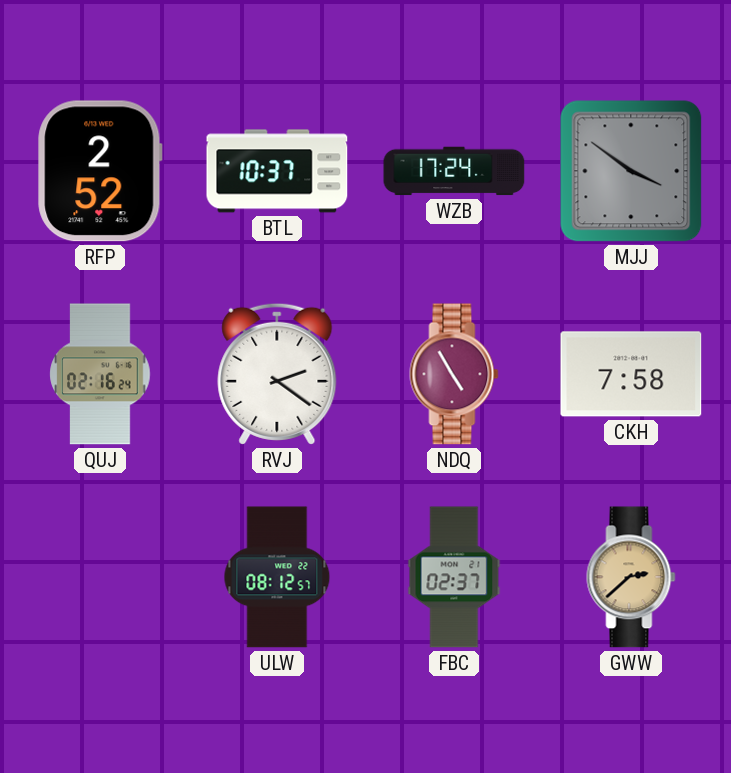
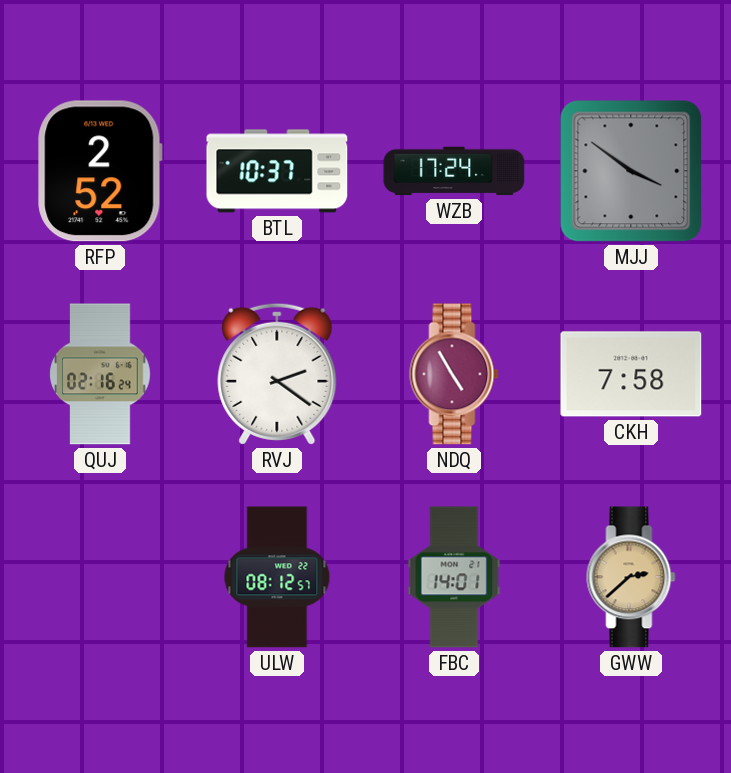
FBC: 02:37 -> 14:01 (454, 577)
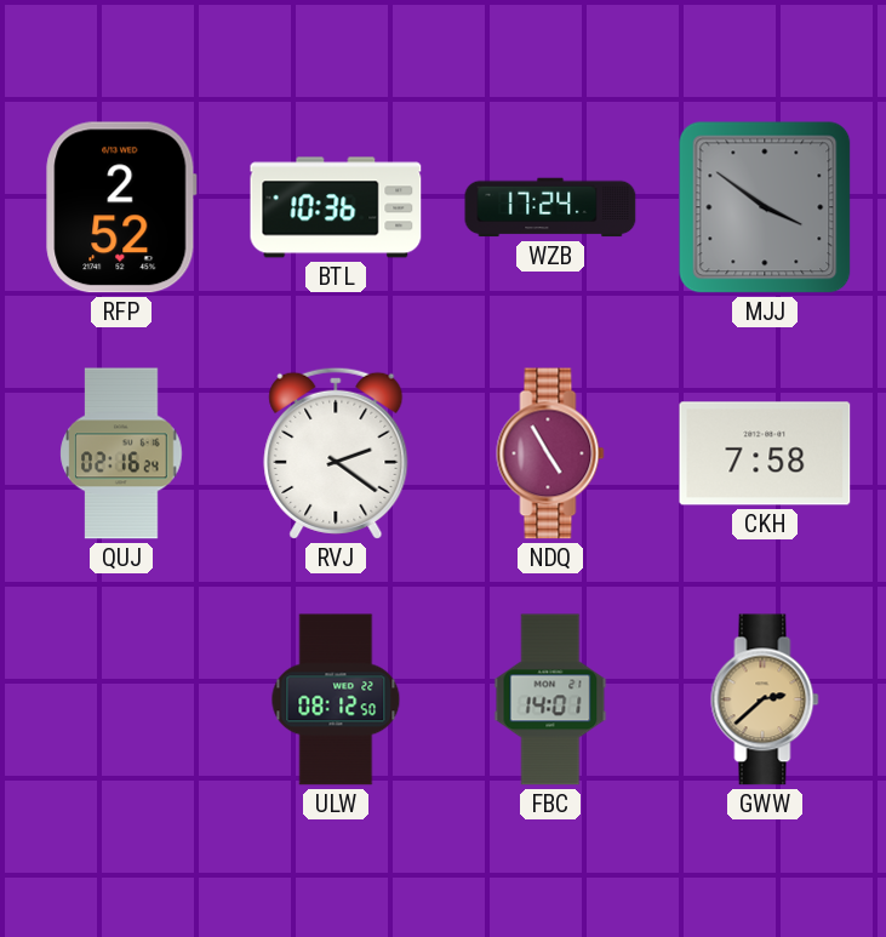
BTL: 10:37 -> 10:36 (336, 207)
ULW: 08:12:57 -> 08:12:50 (336, 699)
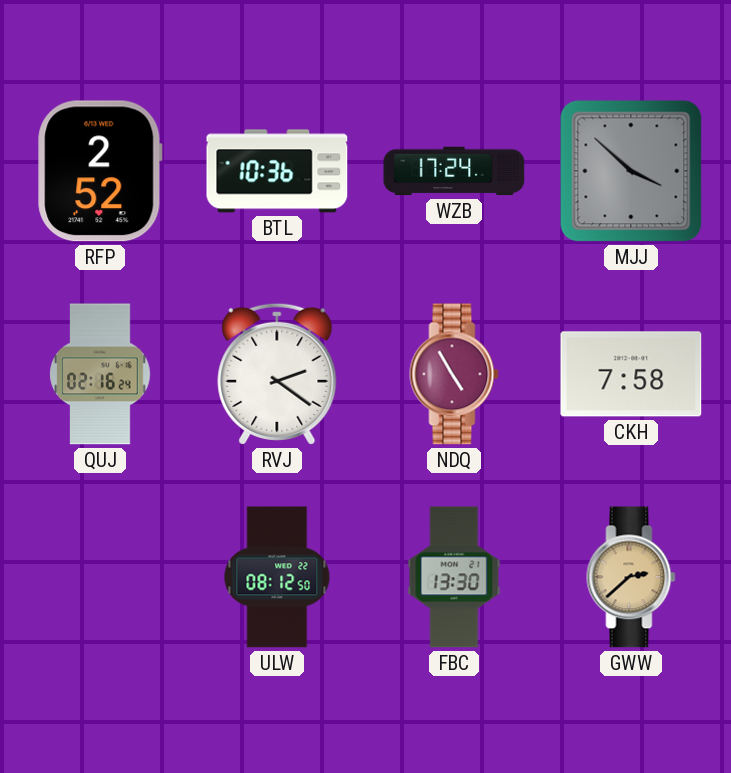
MJJ: 3:51 -> 3:52 (631, 171)
FBC: 14:01 -> 13:30 (454, 577)
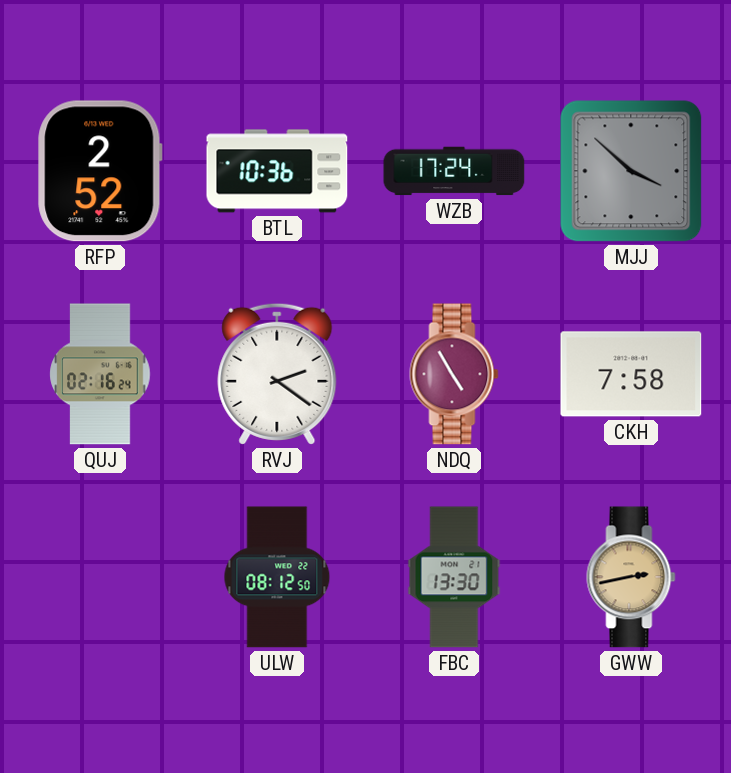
GWW: 2:38 -> 2:43 (631, 577)
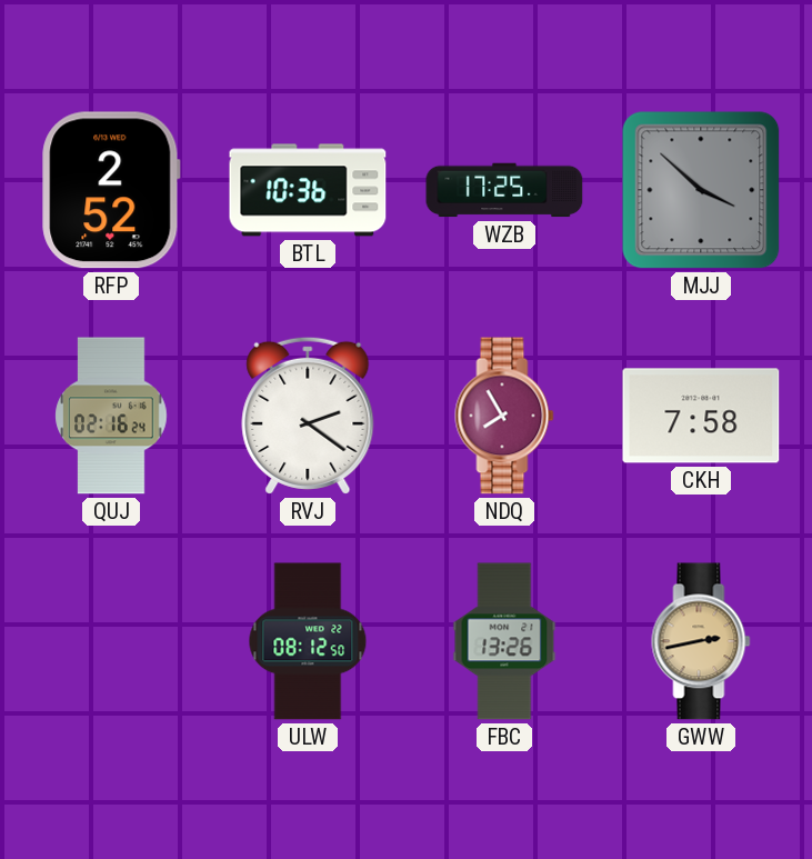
WZB: 17:24 -> 17:25 (504, 190)
NDQ: 4:55 -> 7:55 (504, 416)
FBC: 13:30 -> 13:26 (504, 641)
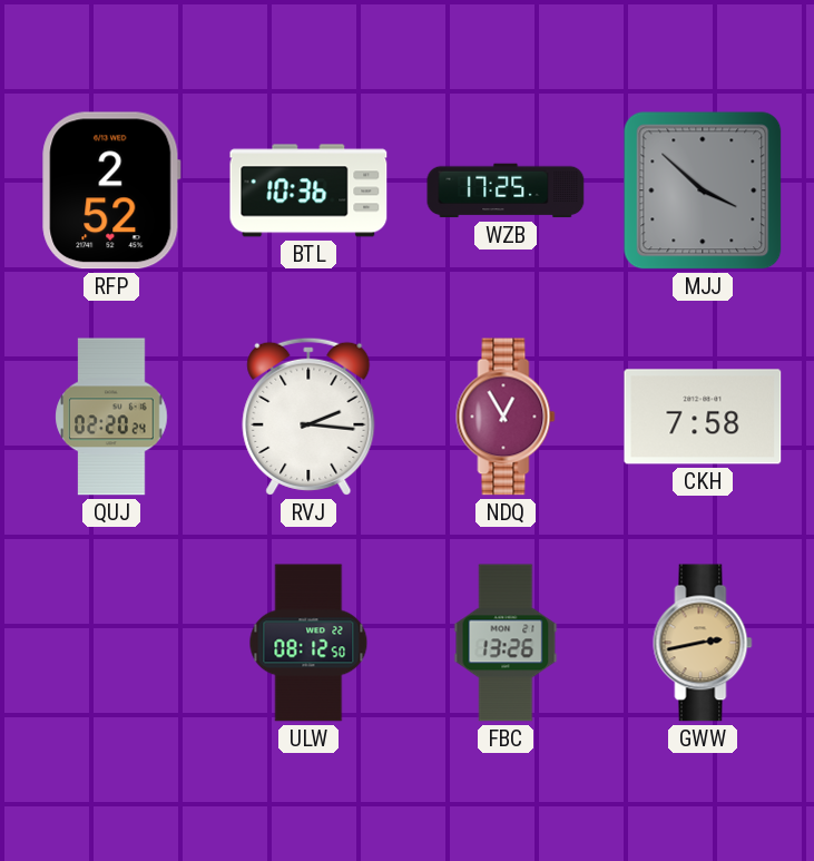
QUJ: 02:16 -> 02:20 (111, 417)
RVJ: 2:21 -> 2:16 (308, 417)
NDQ: 7:55 -> 12:55 (506, 417)
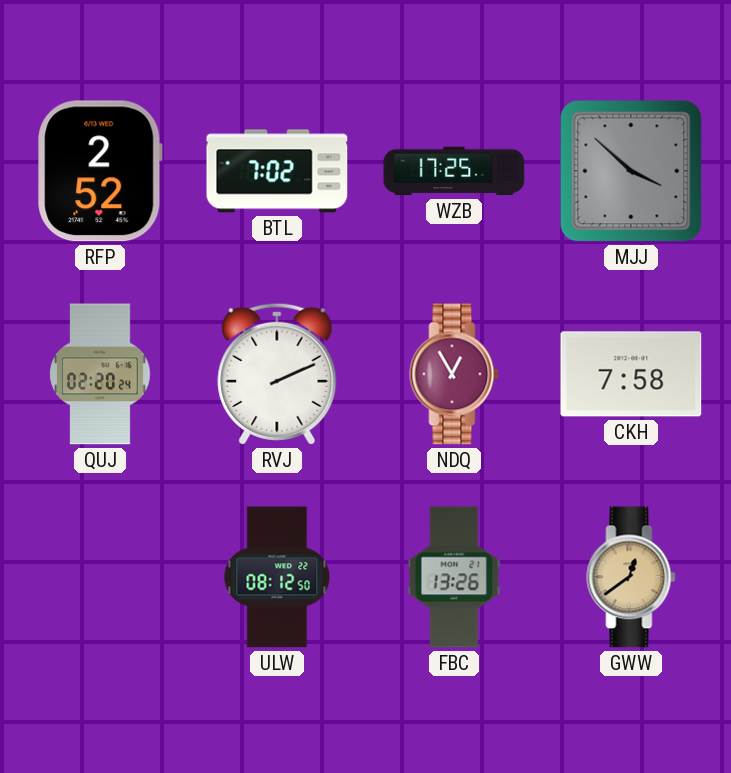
BTL: 10:36 -> 7:02 (277, 171)
RVJ: 2:16 -> 2:11 (277, 374)
GWW: 2:43 -> 12:39 (631, 577)
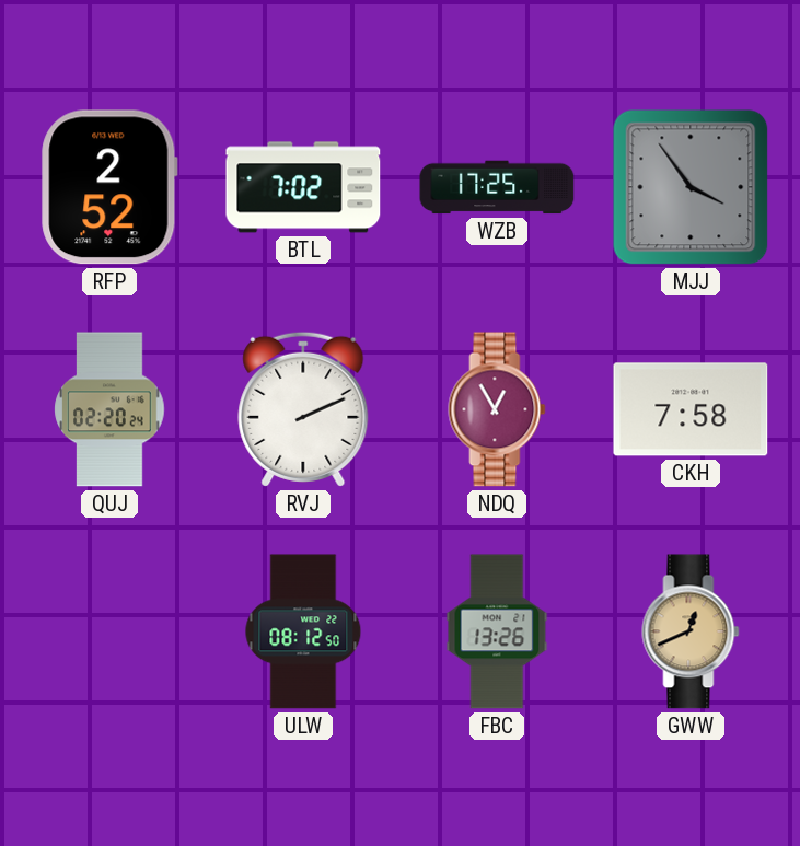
MJJ: 3:52 -> 3:54 (691, 187)
GWW: 12:39 -> 12:41 (691, 631)
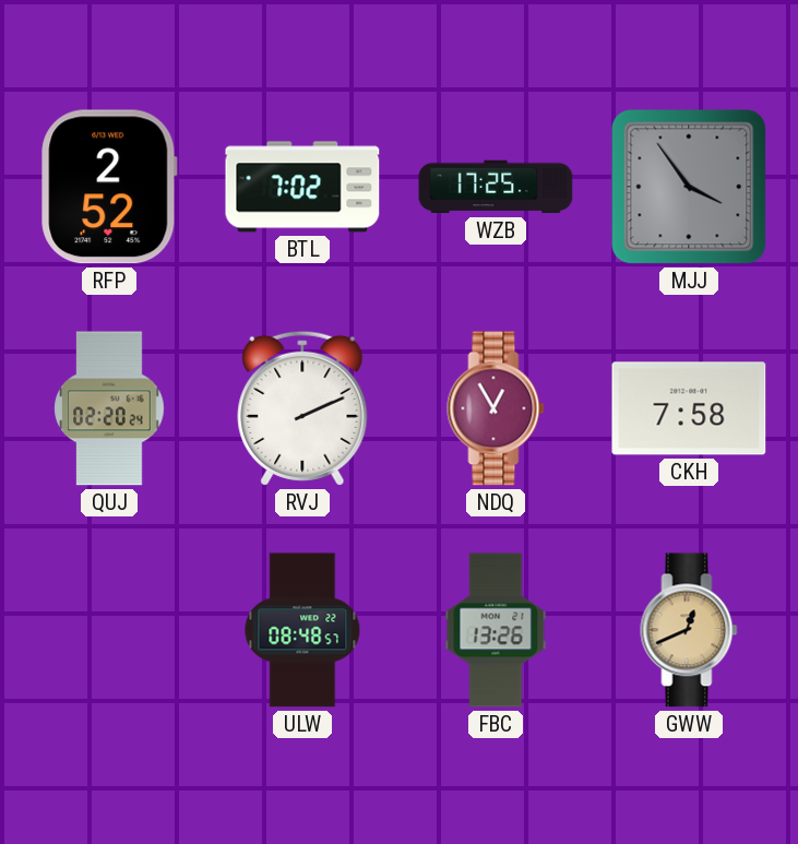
ULW: 08:12 -> 08:48 (302, 630)
